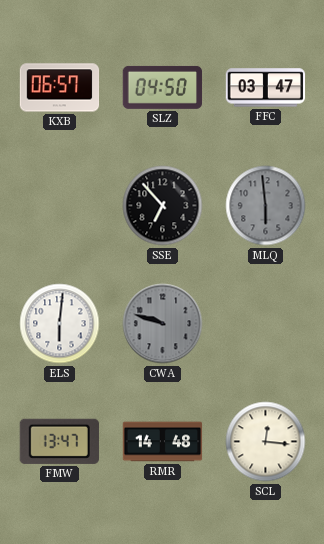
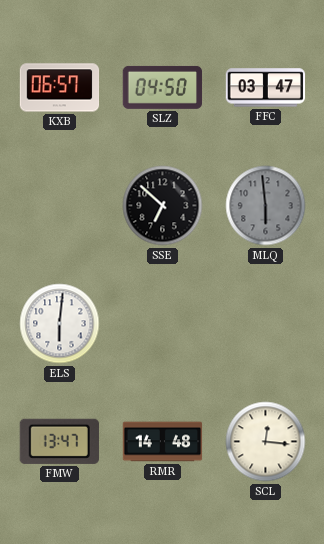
SSE: 6:53 -> 6:52 (163, 206)
CWA: 9:48 -> none (163, 324)
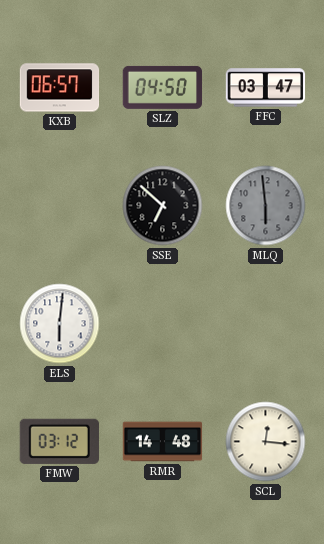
FMW: 13:47 -> 03:12 (59, 441)
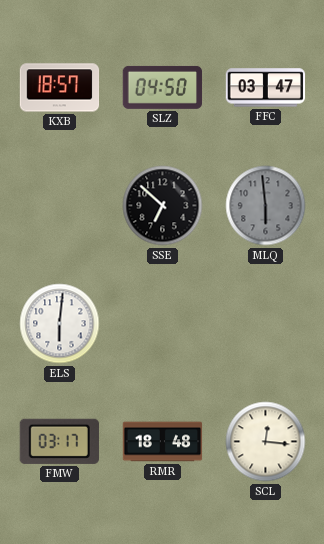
KXB: 06:57 -> 18:57 (60, 88)
FMW: 03:12 -> 03:17 (59, 441)
RMR: 14:48 -> 18:48 (163, 442)
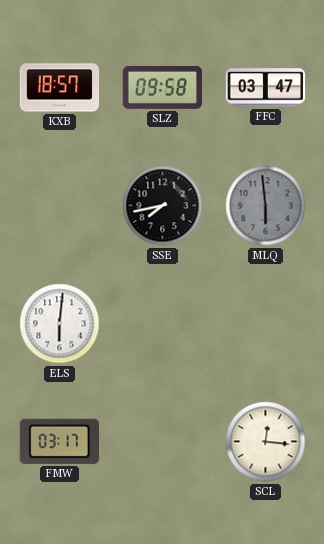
SLZ: 04:50 -> 09:58 (163, 87)
SSE: 6:52 -> 7:43 (163, 206)
RMR: 18:48 -> none (163, 442)
